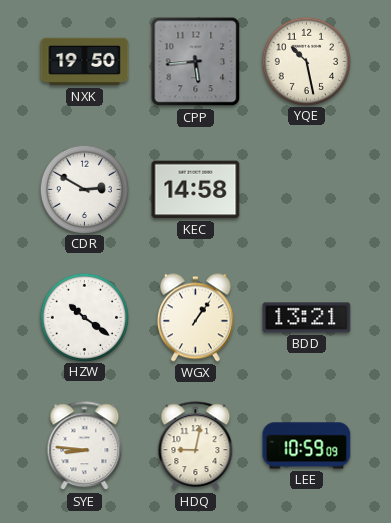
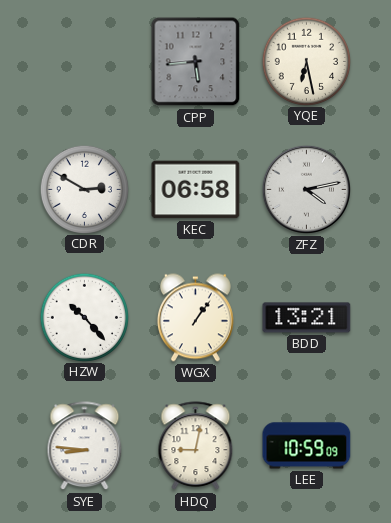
NXK: 19:50 -> none (85, 62)
YQE: 10:28 -> 6:28 (306, 61)
KEC: 14:58 -> 06:58 (196, 190)
ZFZ: none -> 4:13 (306, 189)
HZW: 10:21 -> 10:23 (84, 317)
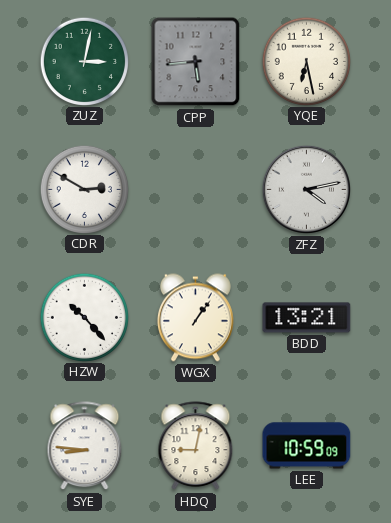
ZUZ: none -> 3:02 (84, 61)
KEC: 06:58 -> none (196, 190)
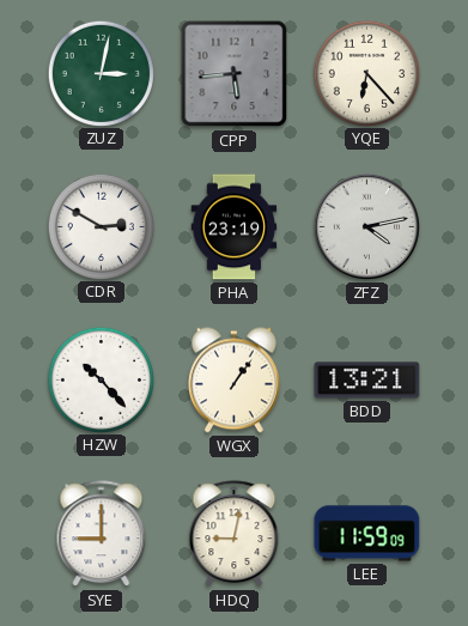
YQE: 6:28 -> 6:23 (366, 73)
PHA: none -> 23:19 (235, 227)
SYE: 8:46 -> 9:00 (102, 534)
LEE: 10:59 -> 11:59 (367, 534)
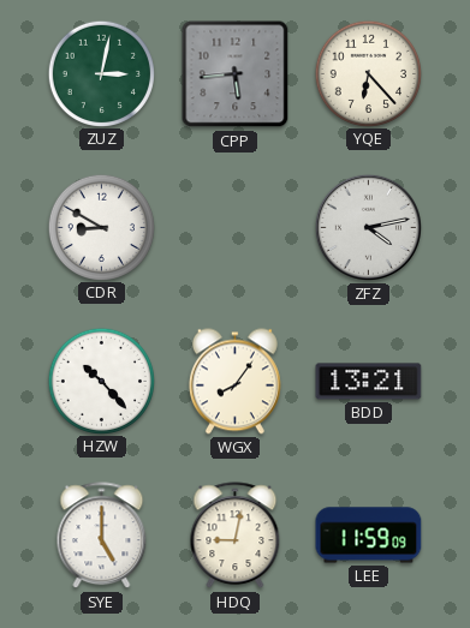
CDR: 2:50 -> 8:50 (101, 227)
PHA: 23:19 -> none (235, 227)
WGX: 1:06 -> 8:06 (234, 382)
SYE: 9:00 -> 5:00 (102, 536)
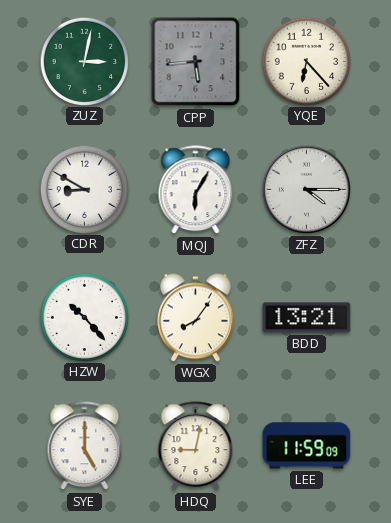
MQJ: none -> 6:05 (196, 190)
ZFZ: 4:13 -> 4:15 (306, 189)
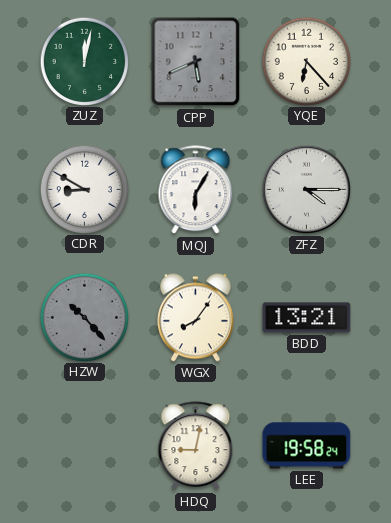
ZUZ: 3:02 -> 12:02 (84, 61)
CPP: 5:44 -> 5:41 (196, 62)
HZW dial: white -> grey (84, 317)
SYE: 5:00 -> none (85, 446)
LEE: 11:59 -> 19:58 (307, 446)
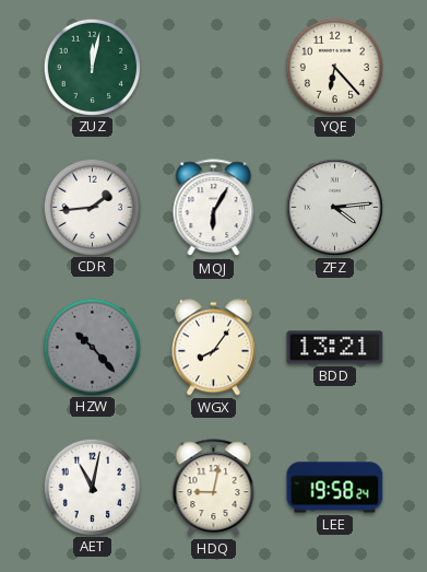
CPP: 5:41 -> none (196, 62)
CDR: 8:50 -> 1:44 (92, 207)
ZFZ: 4:15 -> 4:14 (334, 207)
AET: none -> 11:02 (92, 487)
